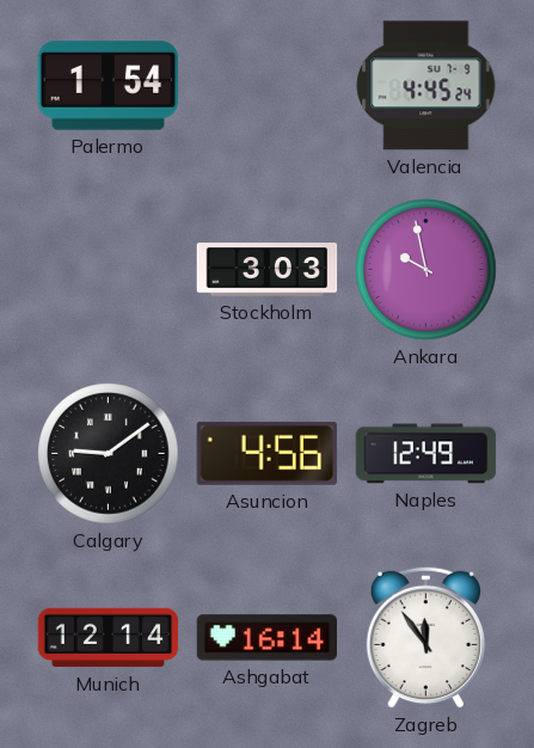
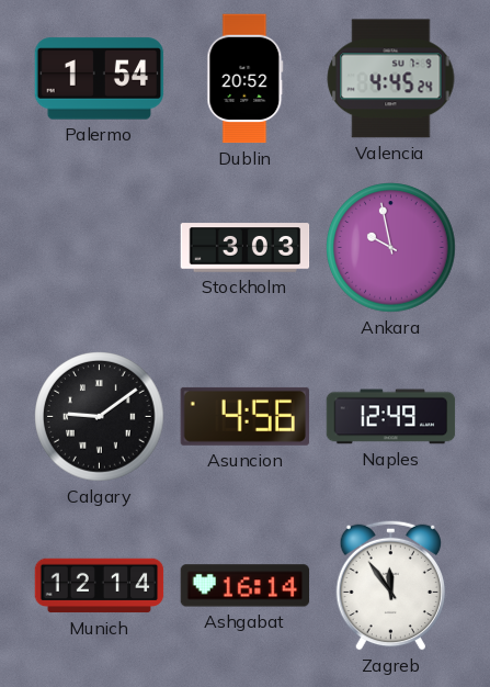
Dublin: none -> 20:52 (246, 79)
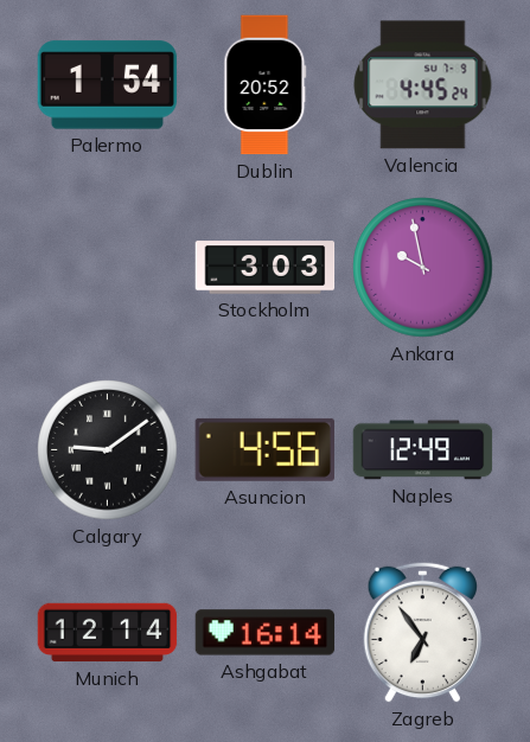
Zagreb: 11:54 -> 6:54 (422, 632)
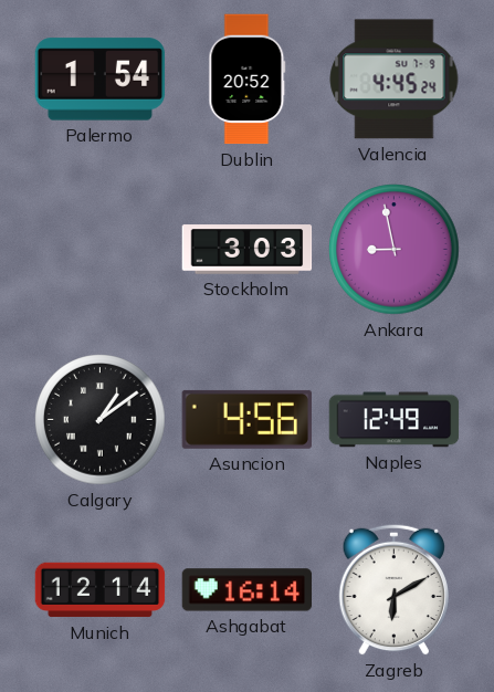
Ankara: 9:58 -> 8:58 (395, 250)
Calgary: 9:09 -> 1:09 (101, 420)
Zagreb: 6:54 -> 6:10 (393, 589)
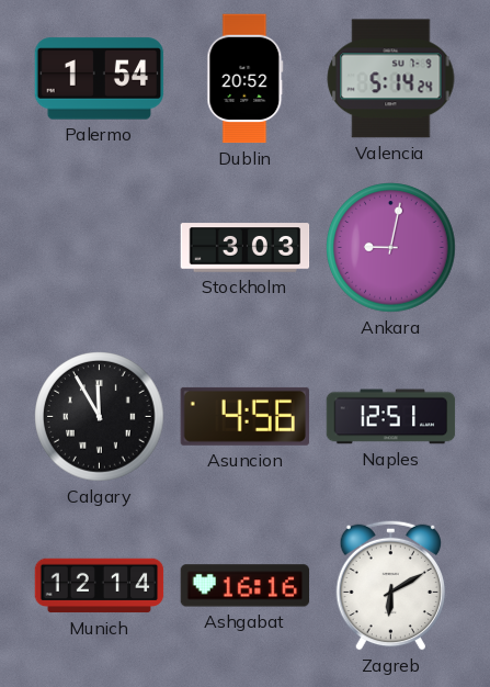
Valencia: 4:45 -> 5:14 (391, 79)
Ankara: 8:58 -> 9:02 (391, 248)
Calgary: 1:09 -> 11:55 (100, 417)
Naples: 12:49 -> 12:51 (391, 417)
Ashgabat: 16:14 -> 16:16 (246, 586)
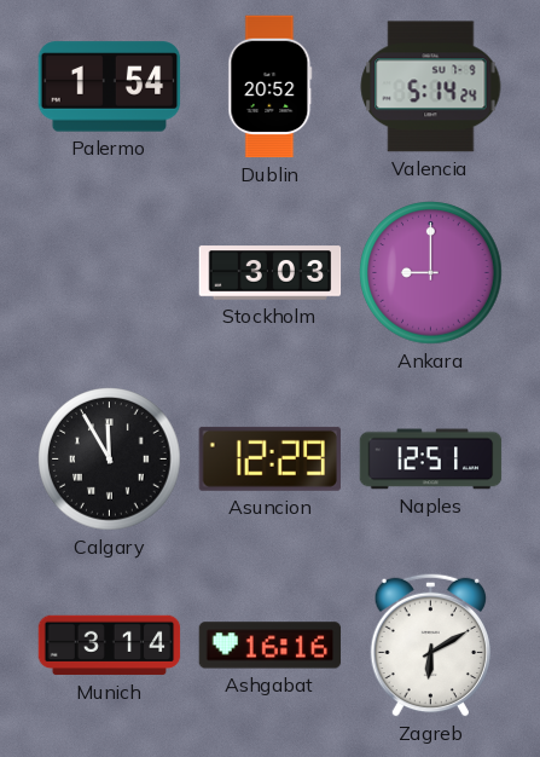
Ankara: 9:02 -> 9:00 (431, 273)
Asuncion: 4:56 -> 12:29 (269, 458)
Munich: 12:14 -> 3:14 (110, 646)
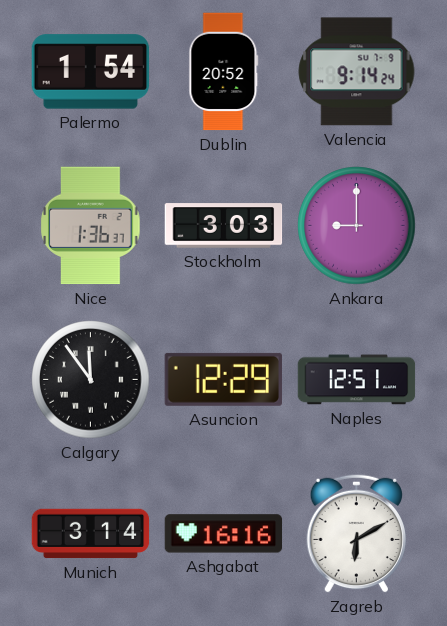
Valencia: 5:14 -> 9:14 (357, 72)
Nice: none -> 1:36 (91, 226)
Calgary: 11:55 -> 11:54 (91, 380)
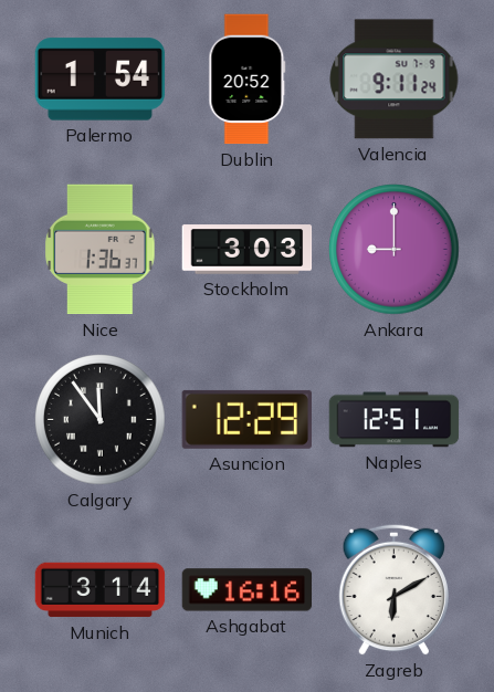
Valencia: 9:14 -> 9:11 (395, 80)
